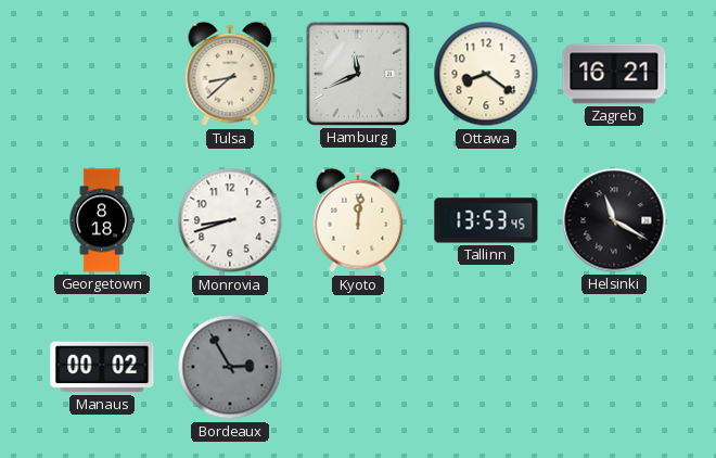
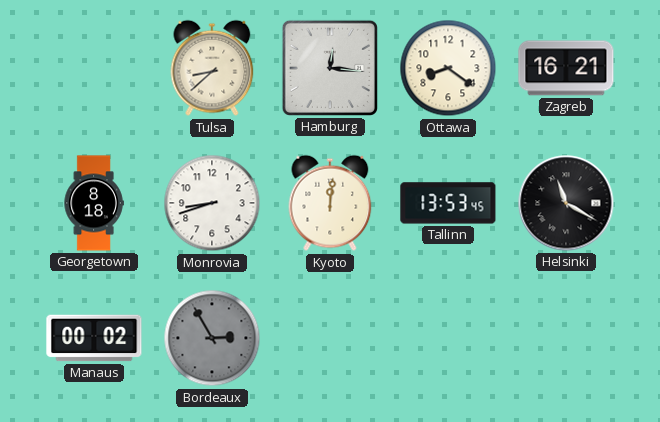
Hamburg: 11:41 -> 12:16 (330, 68)
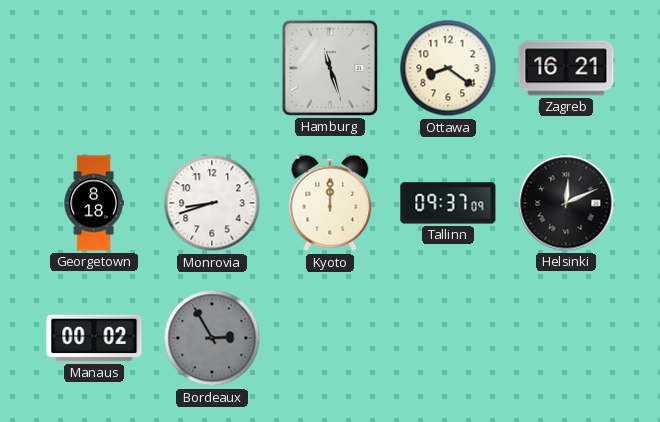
Tulsa: 8:38 -> none (212, 68)
Hamburg: 12:16 -> 11:27 (330, 68)
Kyoto: 12:01 -> 12:00 (330, 203)
Tallinn: 13:53 -> 09:37 (448, 203)
Helsinki: 11:20 -> 12:11 (566, 203)
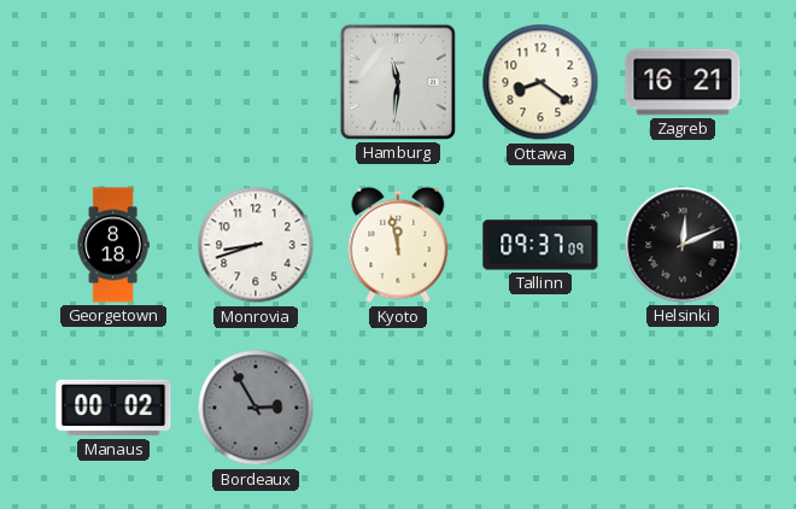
Hamburg: 11:27 -> 11:31 (398, 82)
Kyoto: 12:00 -> 11:58 (398, 245)
